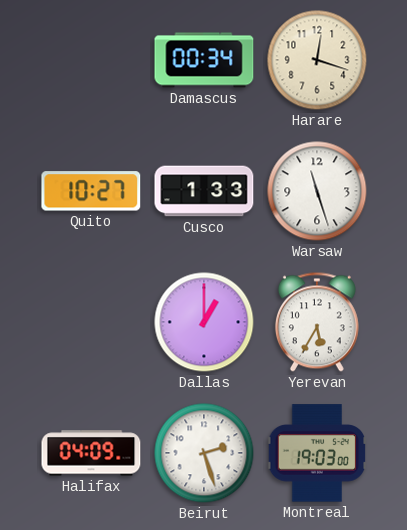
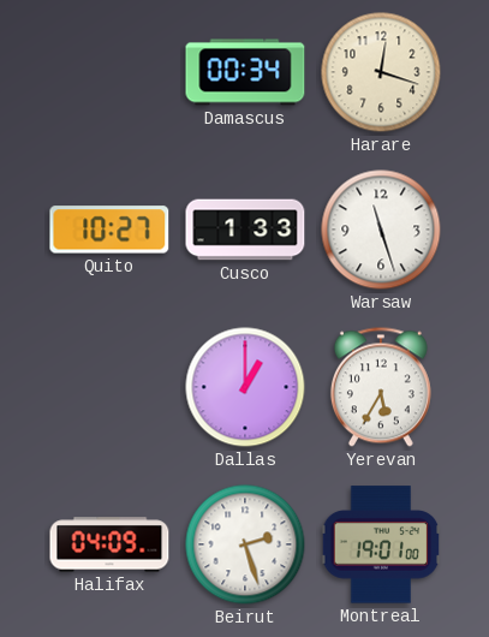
Montreal: 19:03 -> 19:01 (381, 544)
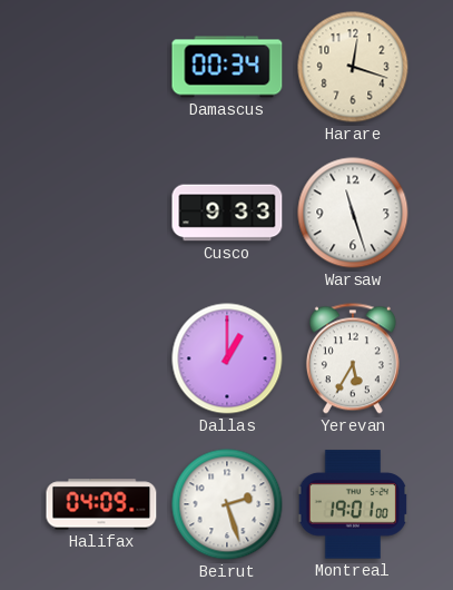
Quito: 10:27 -> none (109, 230)
Cusco: 1:33 -> 9:33 (227, 213)
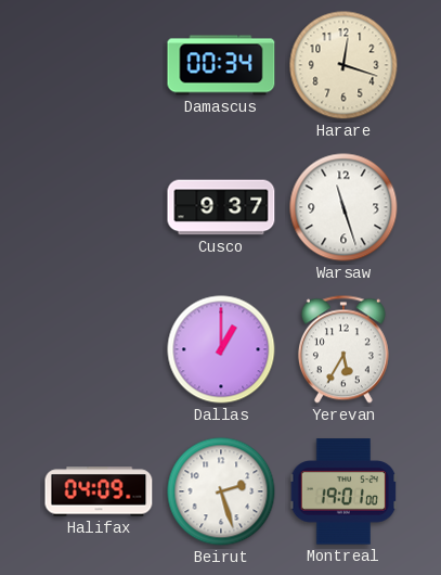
Cusco: 9:33 -> 9:37 (221, 207)
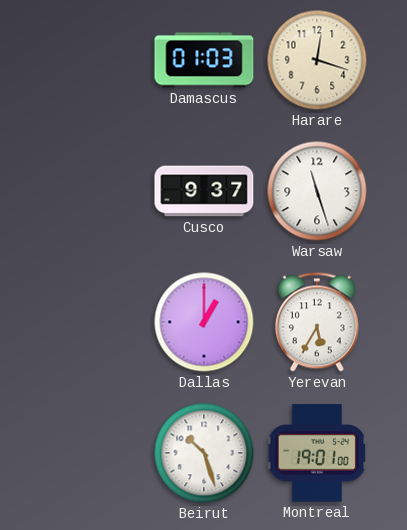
Damascus: 00:34 -> 01:03 (204, 60)
Halifax: 04:09 -> none (99, 491)
Beirut: 2:27 -> 10:27 (204, 453)
